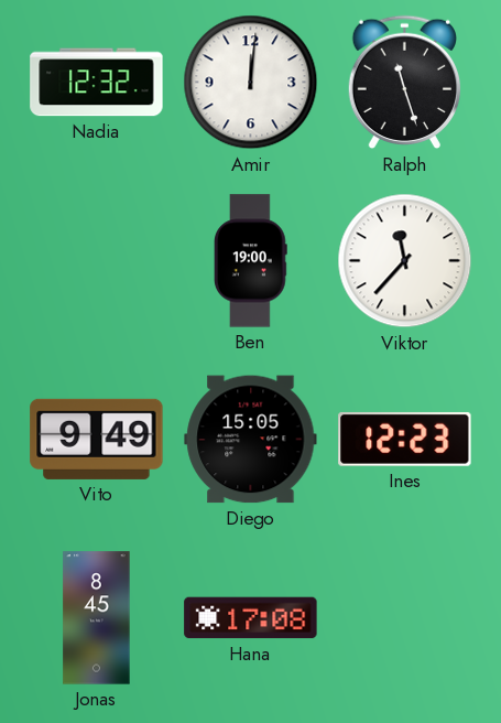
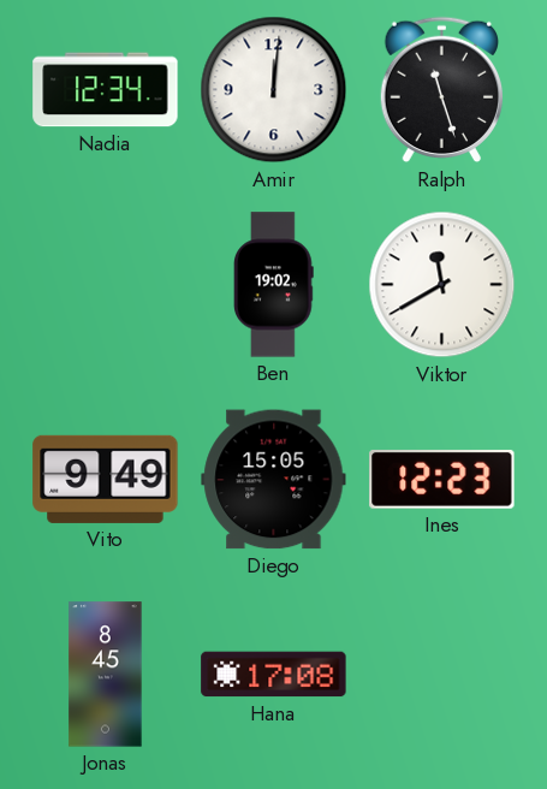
Nadia: 12:32 -> 12:34 (106, 90)
Ben: 19:00 -> 19:02 (274, 285)
Viktor: 11:37 -> 11:40 (442, 285)
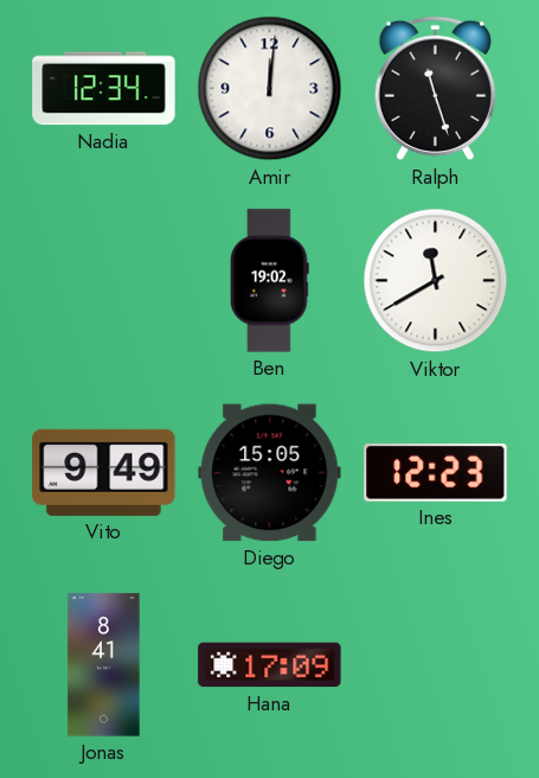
Jonas: 8:45 -> 8:41 (104, 665)
Hana: 17:08 -> 17:09 (270, 665)
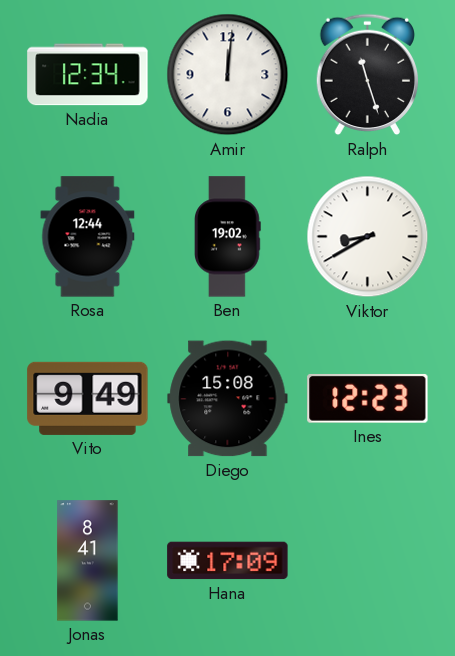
Rosa: none -> 12:44 (88, 237)
Viktor: 11:40 -> 8:40 (368, 237)
Diego: 15:05 -> 15:08 (228, 399)
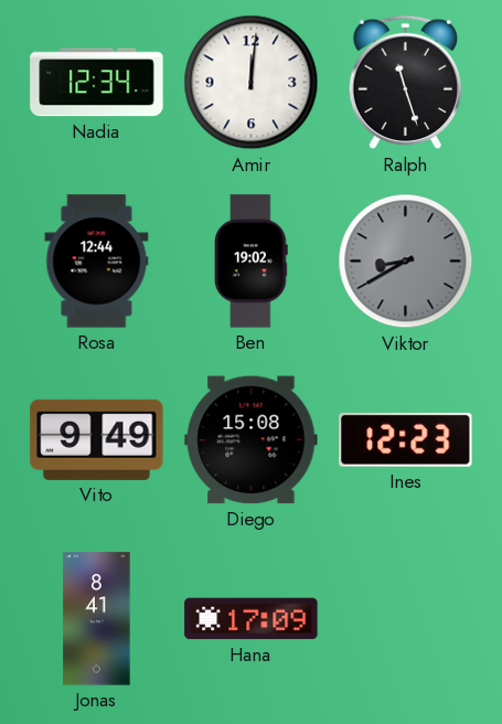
Viktor dial: white -> grey (406, 262)
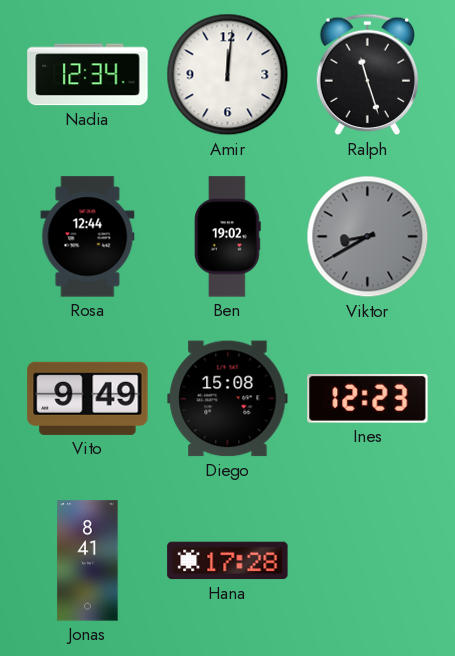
Hana: 17:09 -> 17:28 (228, 561)
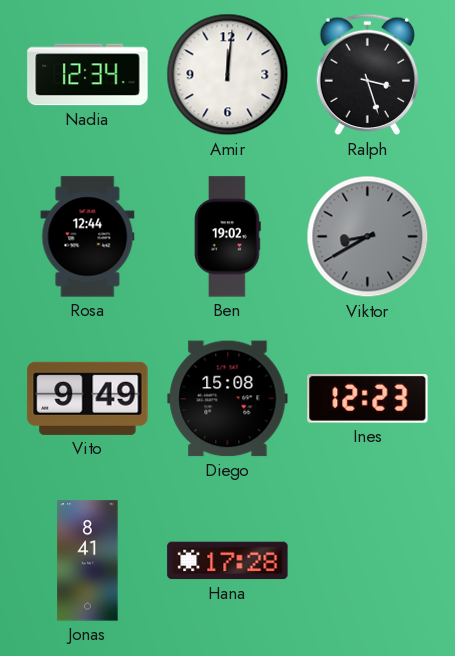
Ralph: 11:27 -> 3:27 (367, 75)
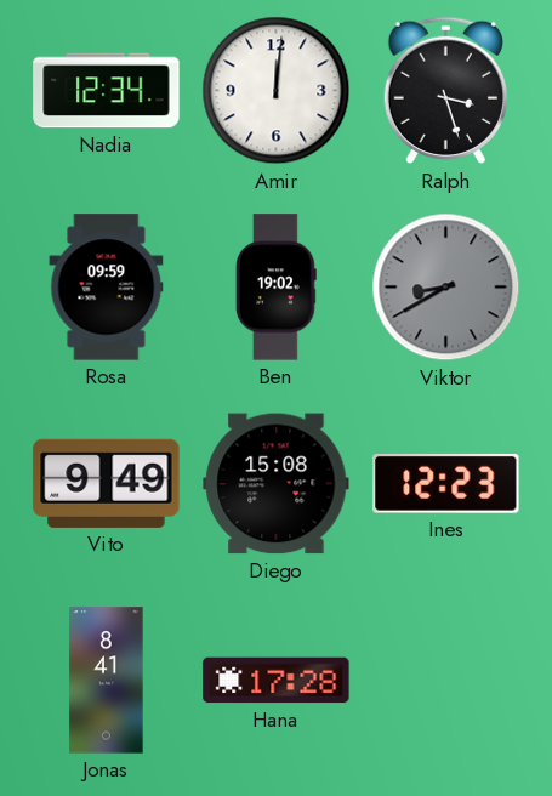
Rosa: 12:44 -> 09:59 (107, 288)
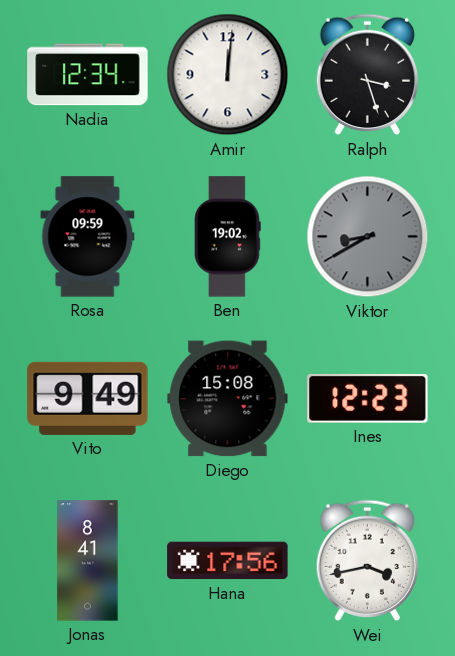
Hana: 17:28 -> 17:56 (228, 561)
Wei: none -> 3:43 (367, 561)
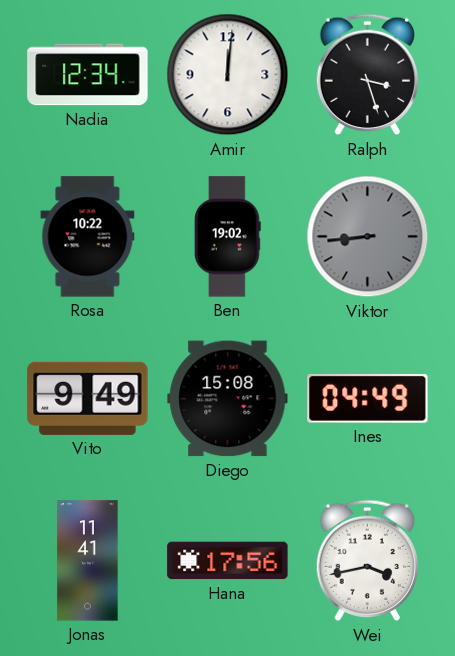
Rosa: 09:59 -> 10:22 (88, 237)
Viktor: 8:40 -> 8:44 (368, 237)
Ines: 12:23 -> 04:49 (368, 398)
Jonas: 8:41 -> 11:41 (88, 561)
